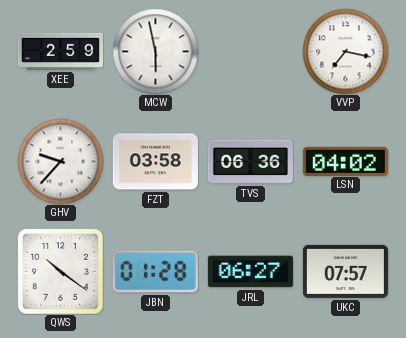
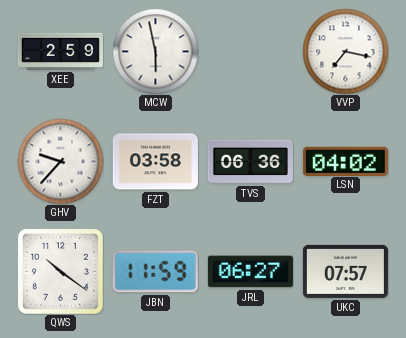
JBN: 01:28 -> 11:59 (155, 272)
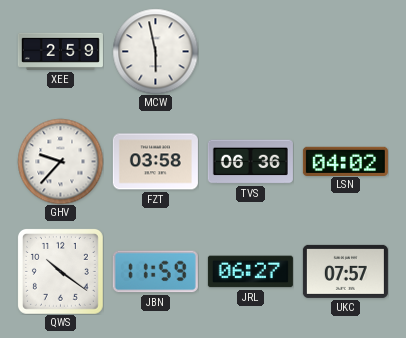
VVP: 7:17 -> none (345, 51)
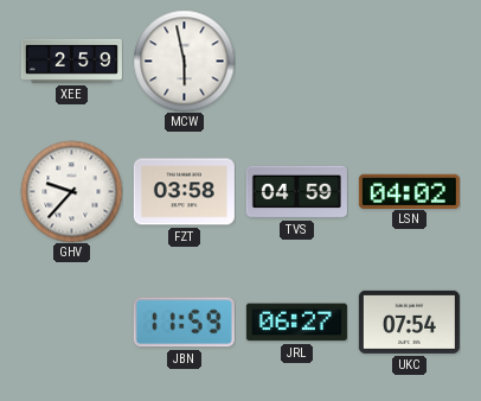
TVS: 06:36 -> 04:59 (296, 192)
QWS: 10:21 -> none (60, 271)
UKC: 07:57 -> 07:54 (409, 322)
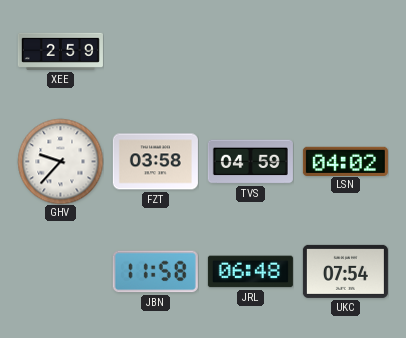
MCW: 5:58 -> none (184, 61)
JBN: 11:59 -> 11:58 (155, 272)
JRL: 06:27 -> 06:48 (250, 272)
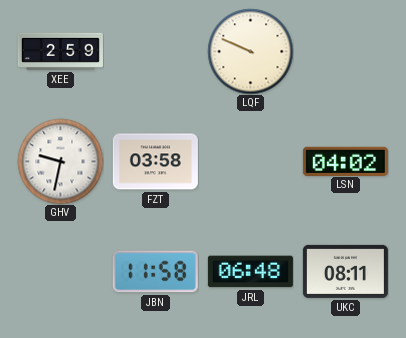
LQF: none -> 9:49 (250, 51)
GHV: 9:37 -> 9:32 (60, 161)
TVS: 04:59 -> none (250, 162)
UKC: 07:54 -> 08:11 (345, 271)
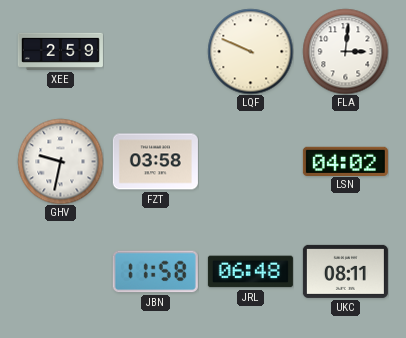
FLA: none -> 3:01 (345, 51)
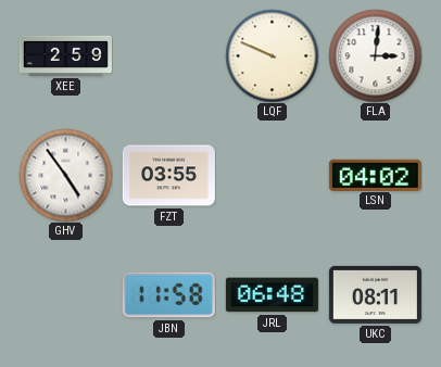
GHV: 9:32 -> 4:54 (65, 175)
FZT: 03:58 -> 03:55 (168, 176)
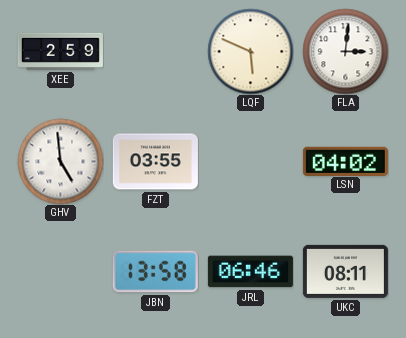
LQF: 9:49 -> 5:49 (250, 51)
GHV: 4:54 -> 4:59 (60, 161)
JBN: 11:58 -> 13:58 (155, 272)
JRL: 06:48 -> 06:46 (250, 272)
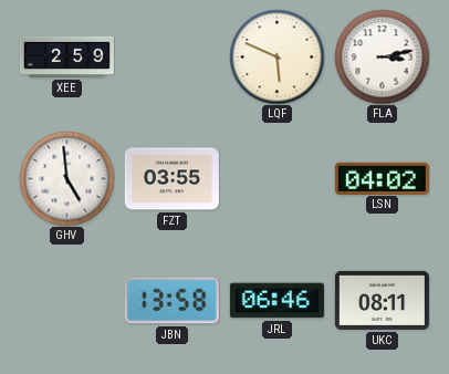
FLA: 3:01 -> 3:13 (382, 56)
